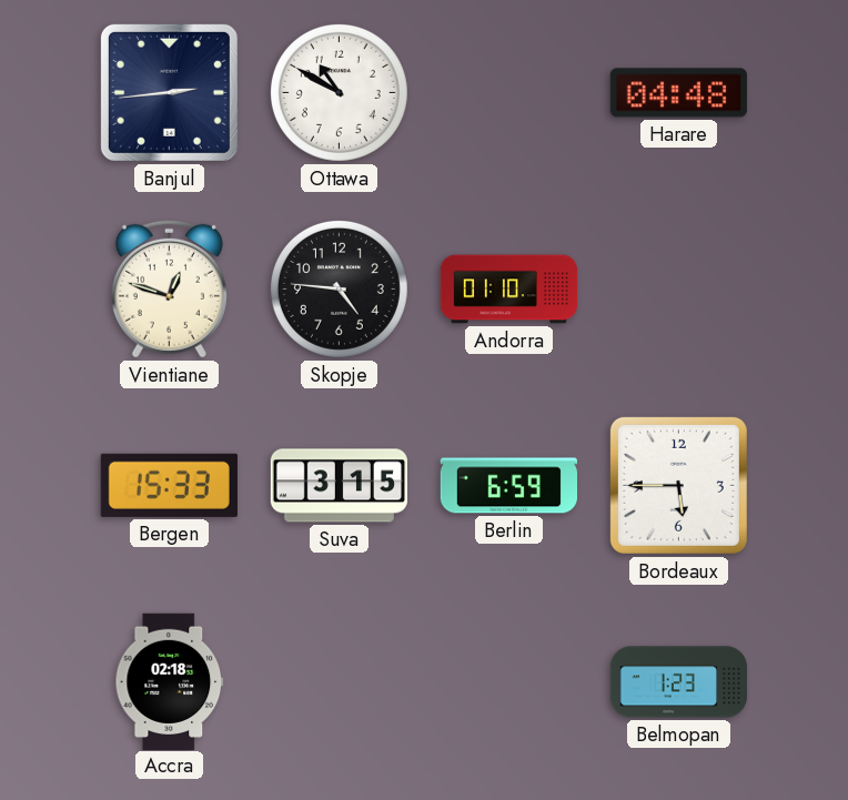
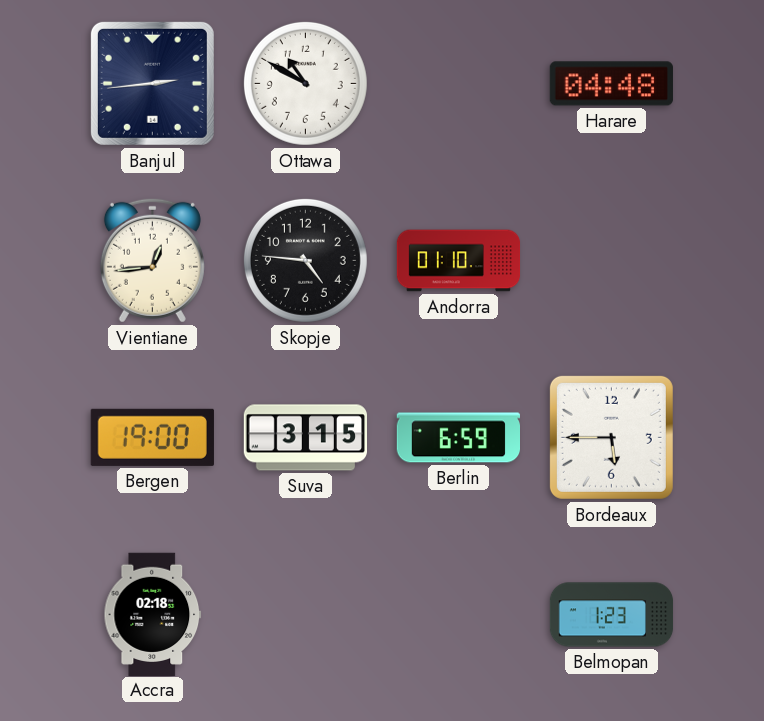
Vientiane: 12:48 -> 12:44 (152, 260)
Bergen: 15:33 -> 19:00 (152, 437)
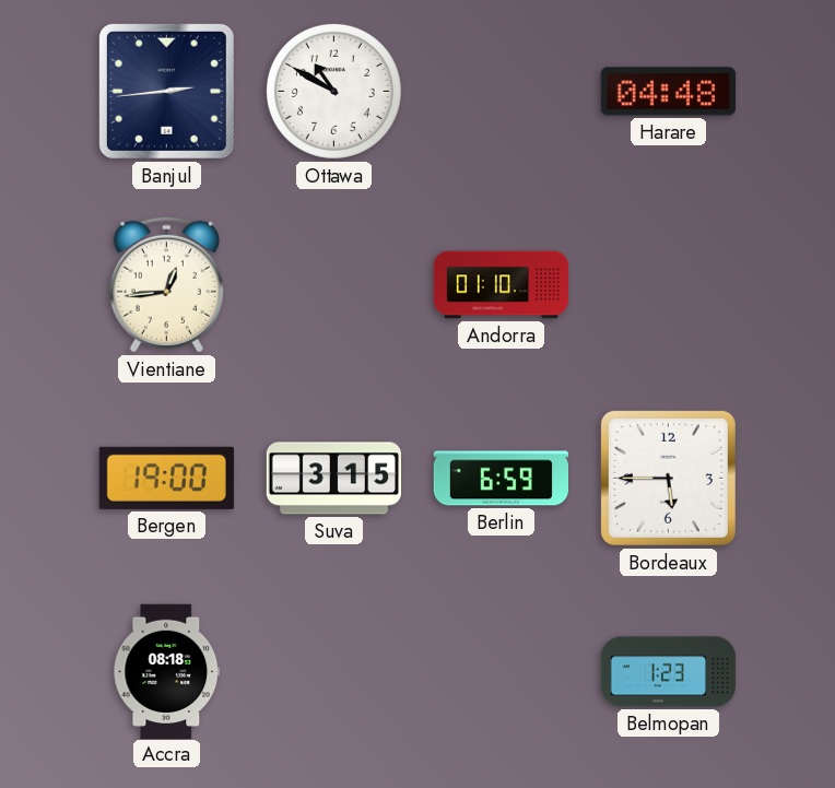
Skopje: 4:46 -> none (305, 260)
Accra: 02:18 -> 08:18 (167, 671)
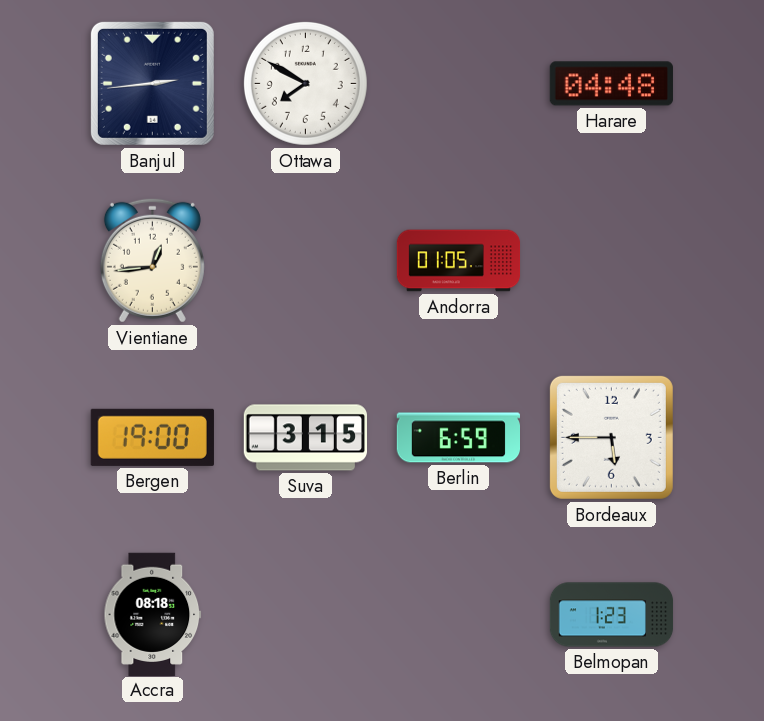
Ottawa: 10:50 -> 7:50 (305, 83)
Andorra: 01:10 -> 01:05 (459, 261)
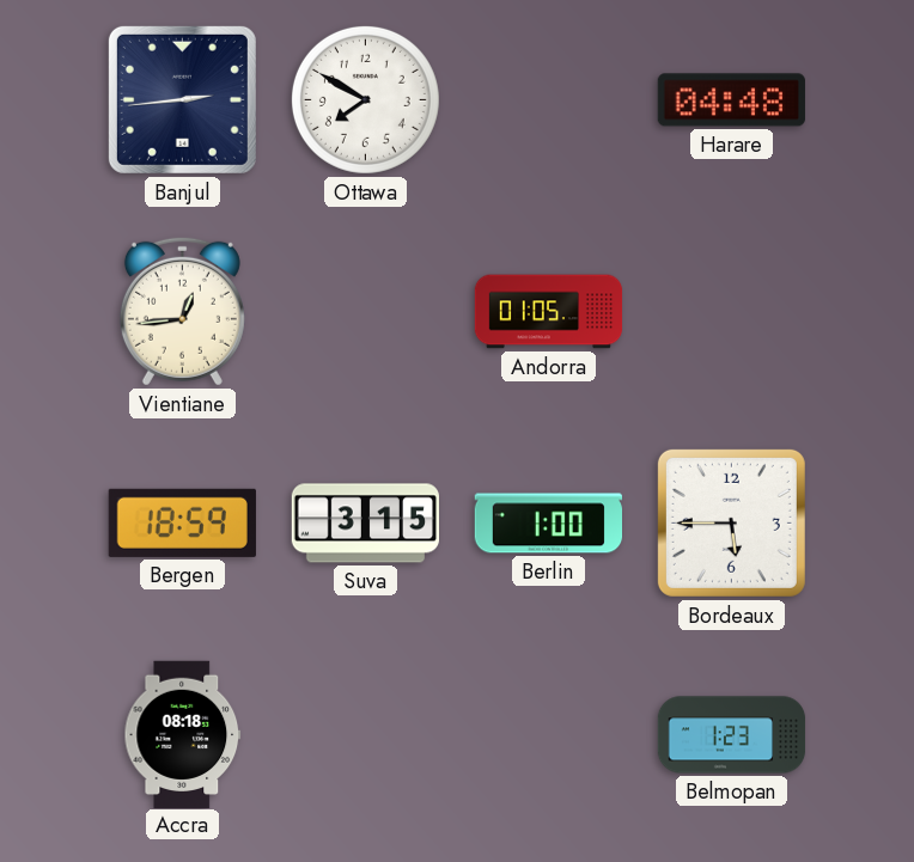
Bergen: 19:00 -> 18:59 (182, 522)
Berlin: 6:59 -> 1:00 (548, 524)
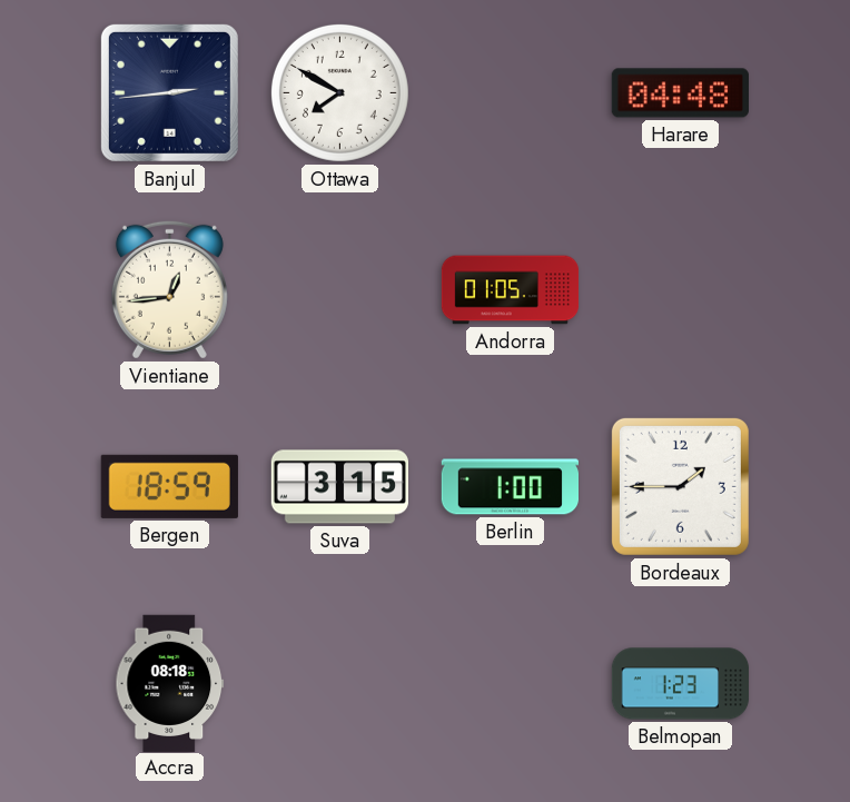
Bordeaux: 5:45 -> 1:45 (680, 486)
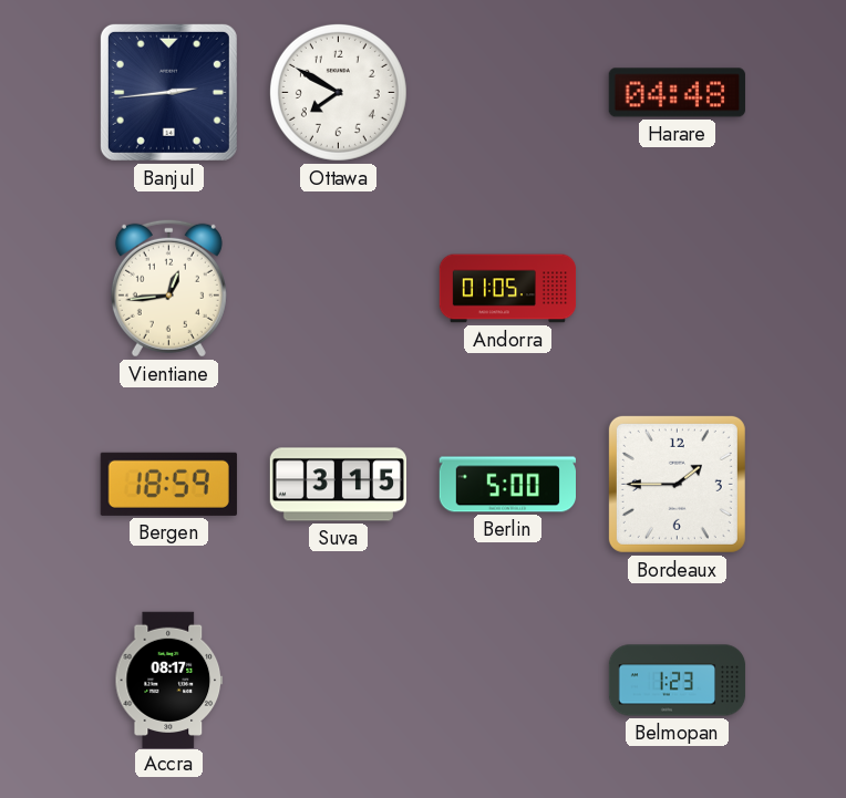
Berlin: 1:00 -> 5:00 (507, 485)
Accra: 08:18 -> 08:17 (169, 680)
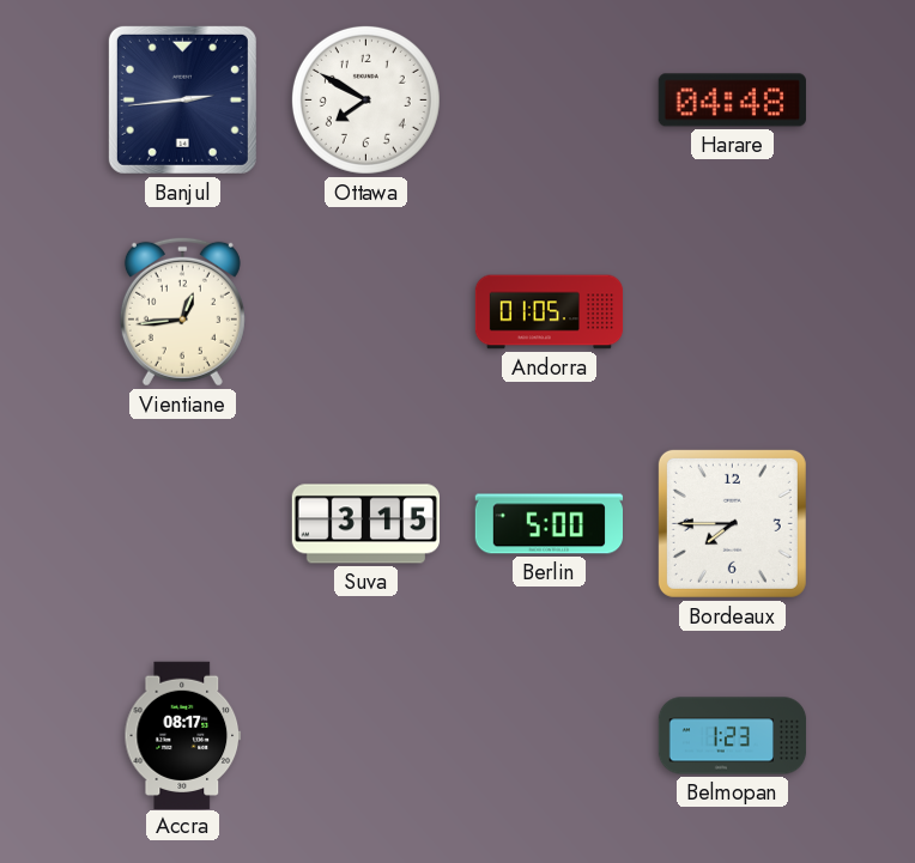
Bergen: 18:59 -> none (168, 484)
Bordeaux: 1:45 -> 7:45 (732, 523)
